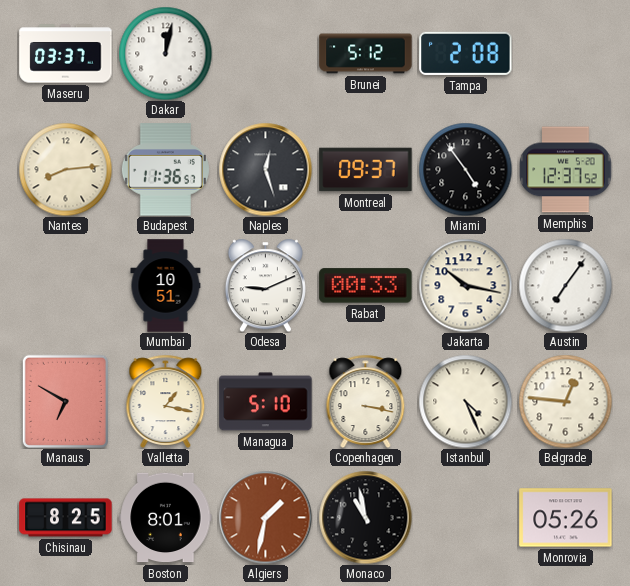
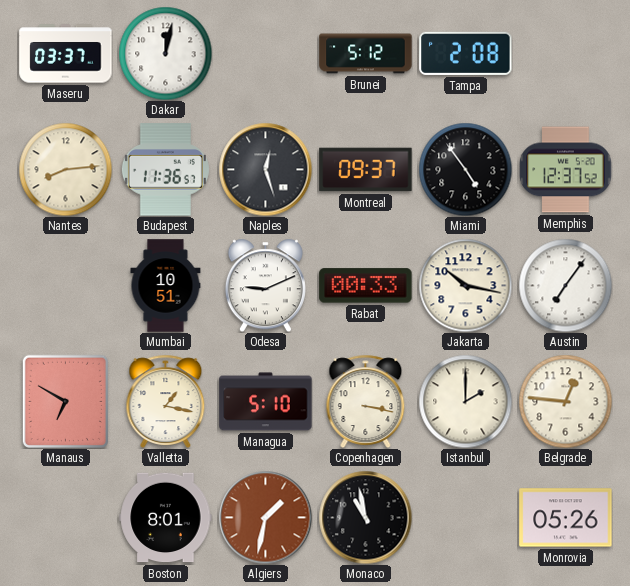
Istanbul: 4:26 -> 2:00 (465, 401)
Chisinau: 8:25 -> none (66, 518)
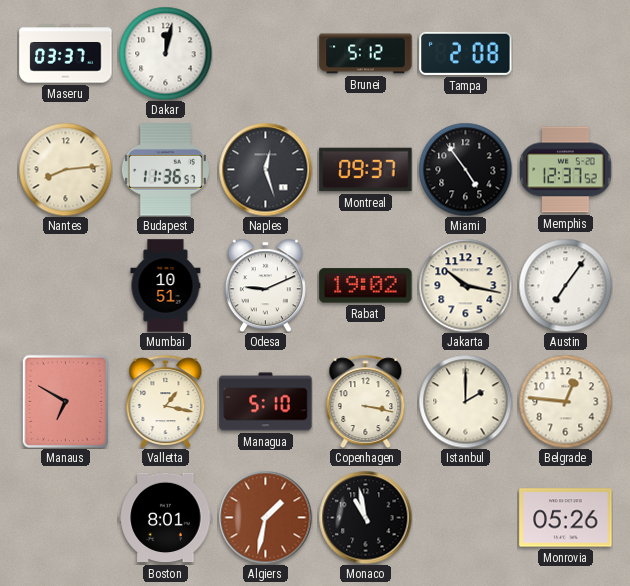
Rabat: 00:33 -> 19:02 (366, 286)
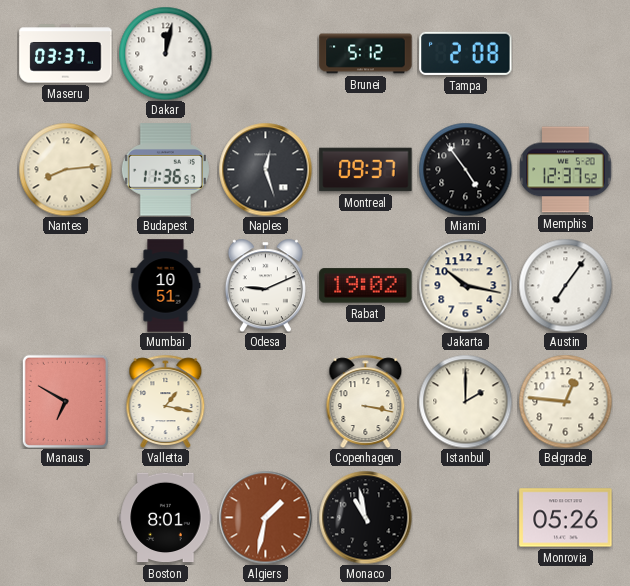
Managua: 5:10 -> none (266, 402)
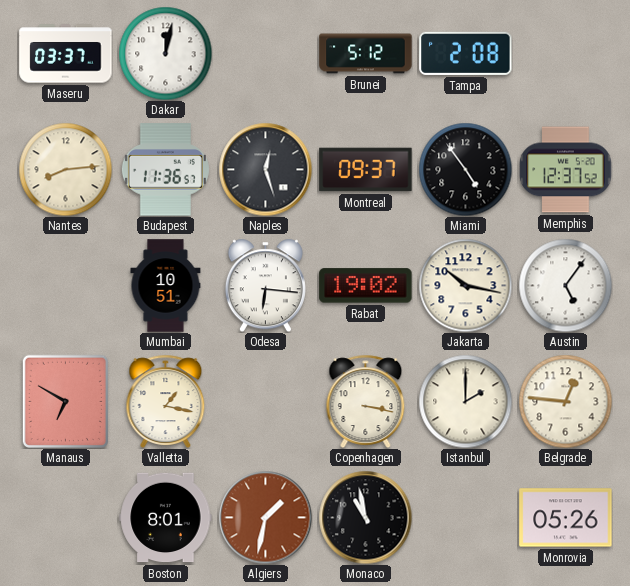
Odesa: 9:11 -> 6:16 (265, 285)
Austin: 7:06 -> 5:06 (565, 285)
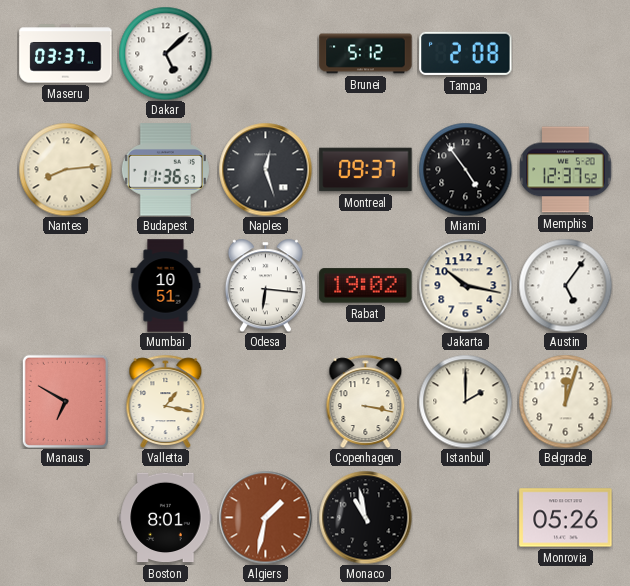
Dakar: 12:02 -> 5:08 (165, 53)
Belgrade: 12:46 -> 12:03 (565, 401)
